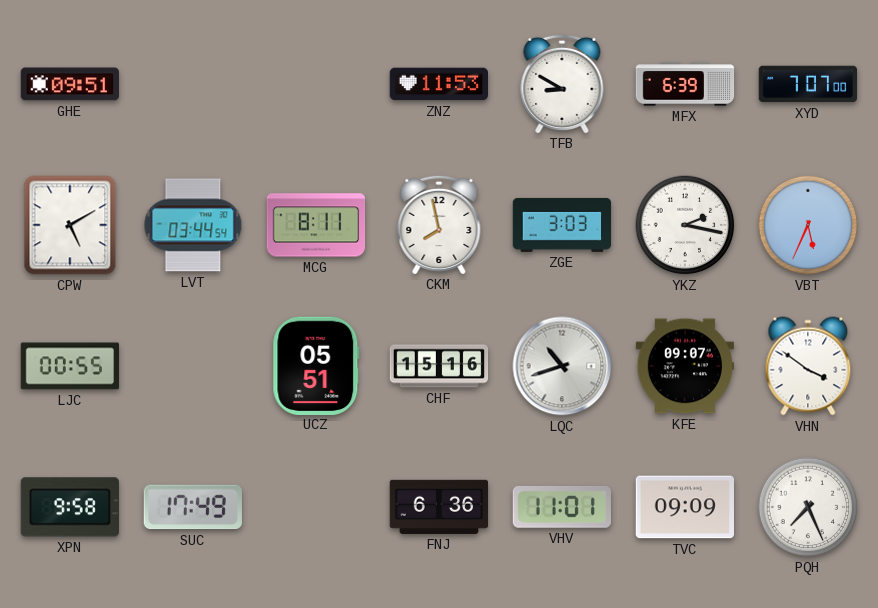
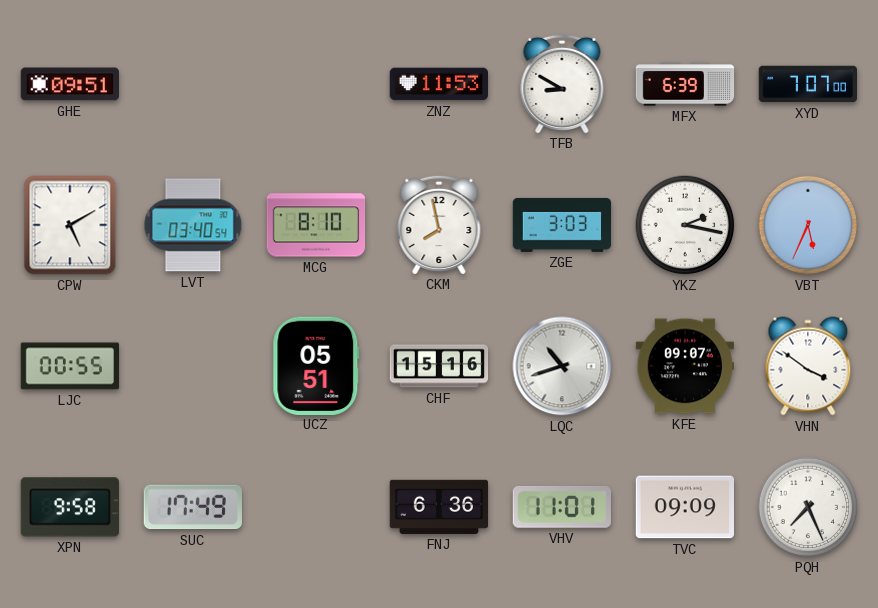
LVT: 03:44 -> 03:40 (193, 225)
MCG: 8:11 -> 8:10 (316, 225)
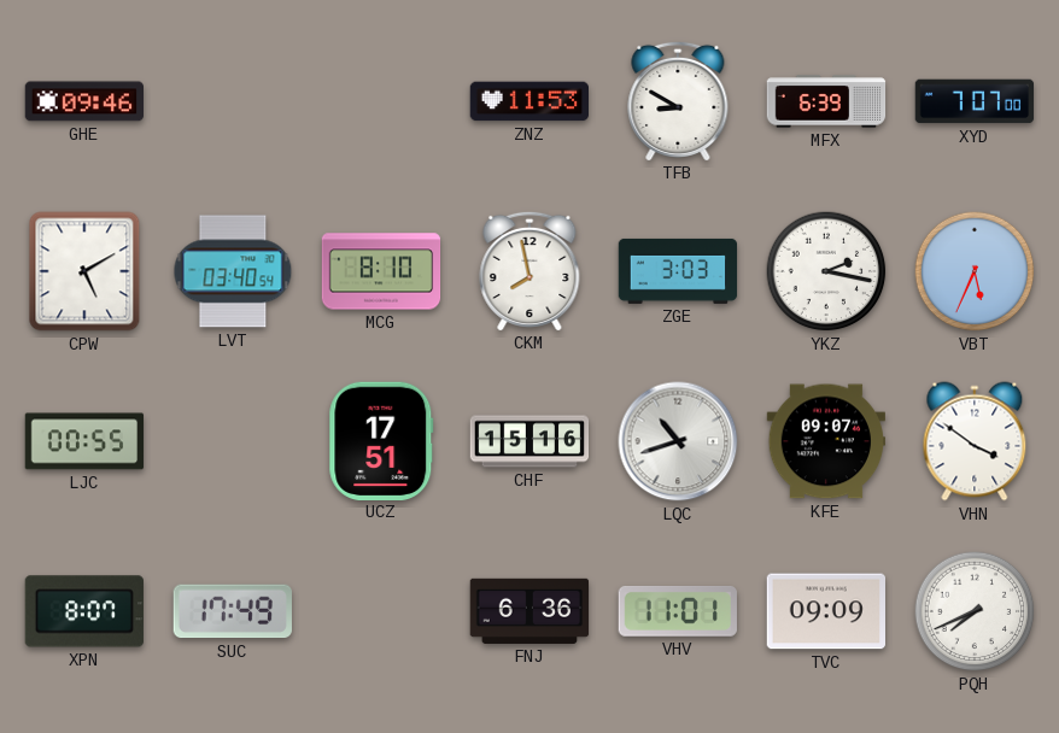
GHE: 09:51 -> 09:46 (84, 101)
UCZ: 05:51 -> 17:51 (381, 440)
XPN: 9:58 -> 8:07 (84, 611)
PQH: 7:26 -> 7:41 (975, 611)
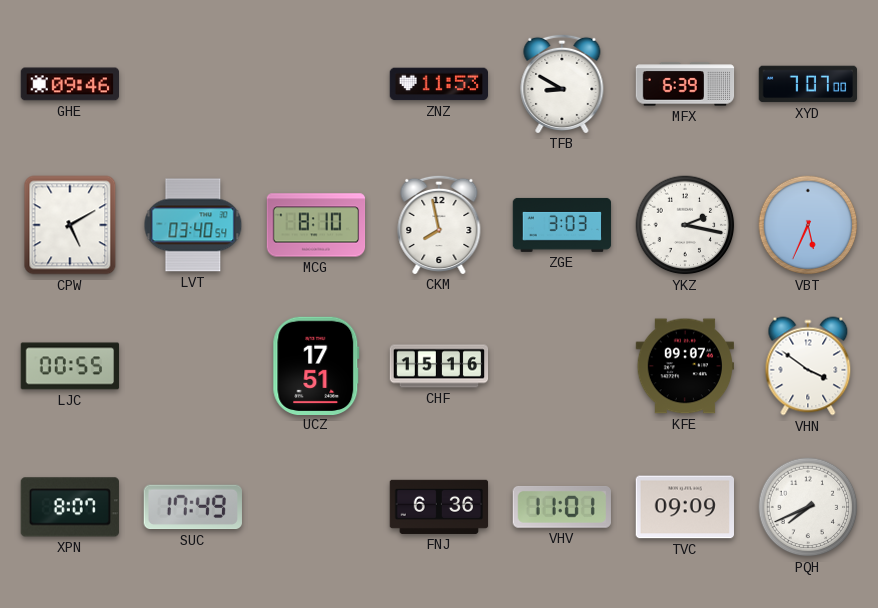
LQC: 10:42 -> none (678, 441)
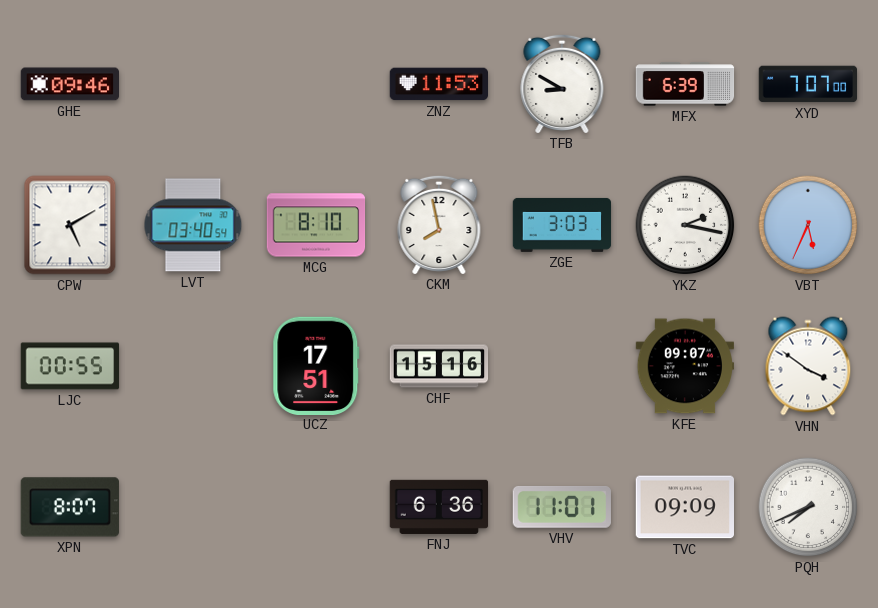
SUC: 17:49 -> none (192, 507)
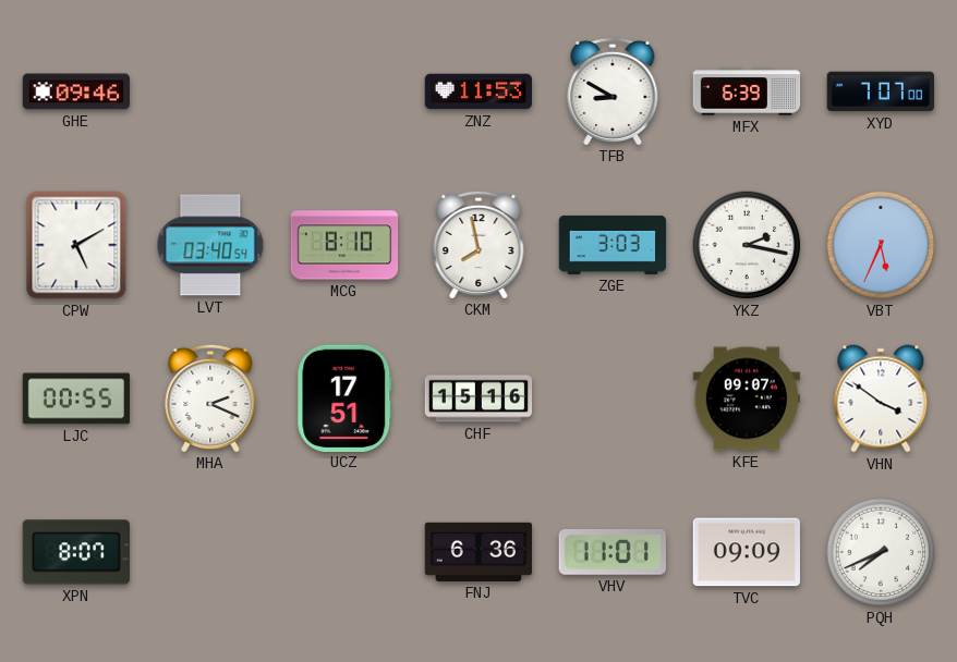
MHA: none -> 2:19 (210, 397)
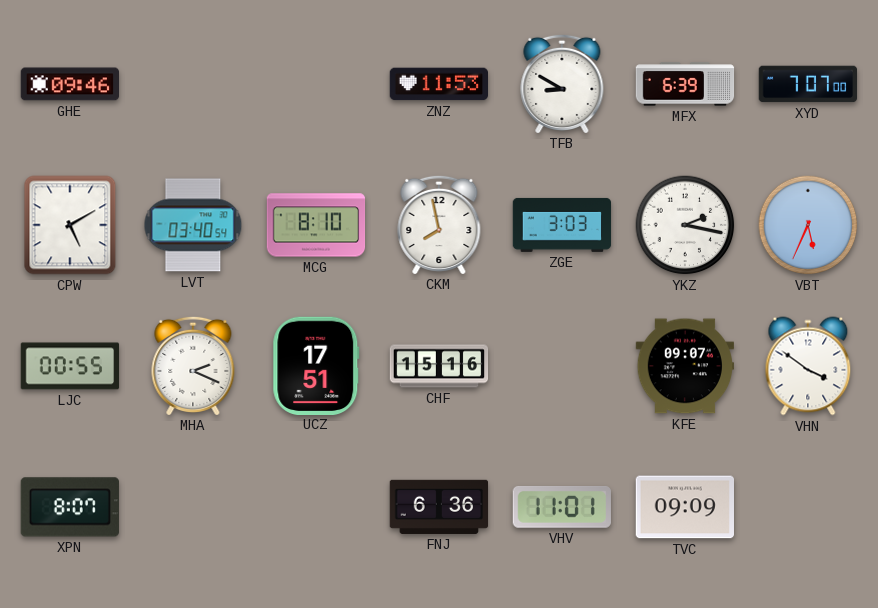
PQH: 7:41 -> none (881, 552)
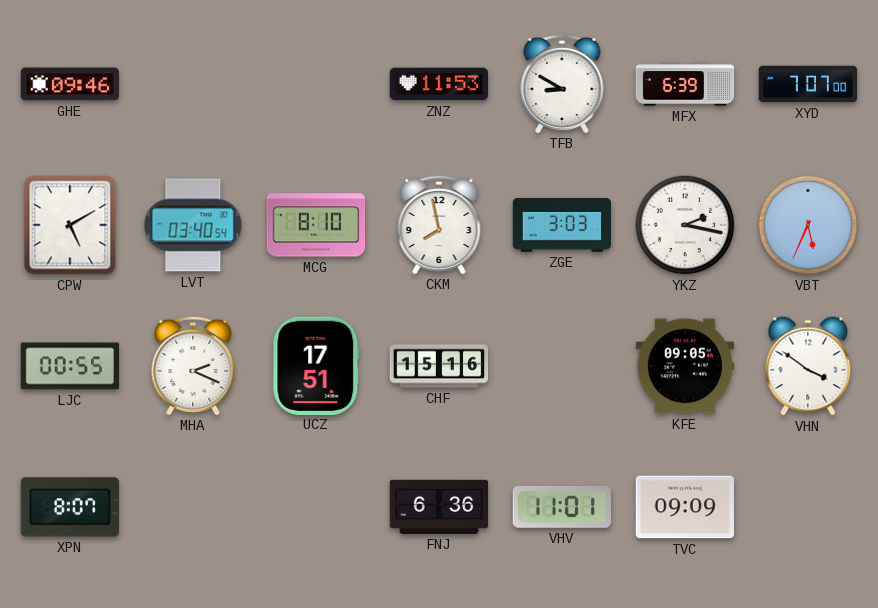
KFE: 09:07 -> 09:05 (685, 366)
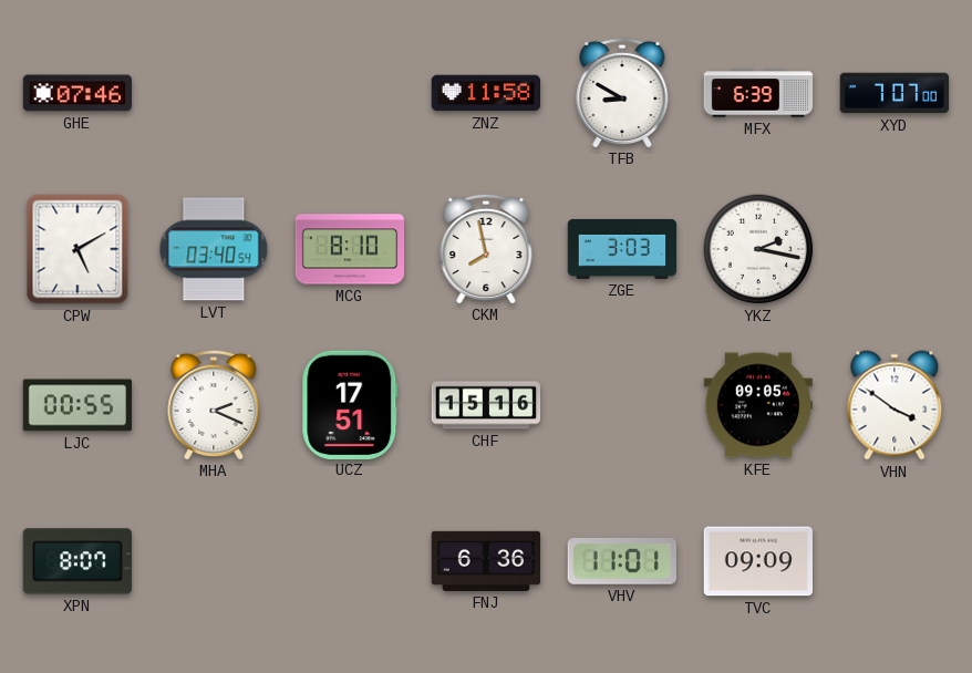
GHE: 09:46 -> 07:46 (77, 93)
ZNZ: 11:53 -> 11:58 (486, 93)
VBT: 5:34 -> none (808, 225)
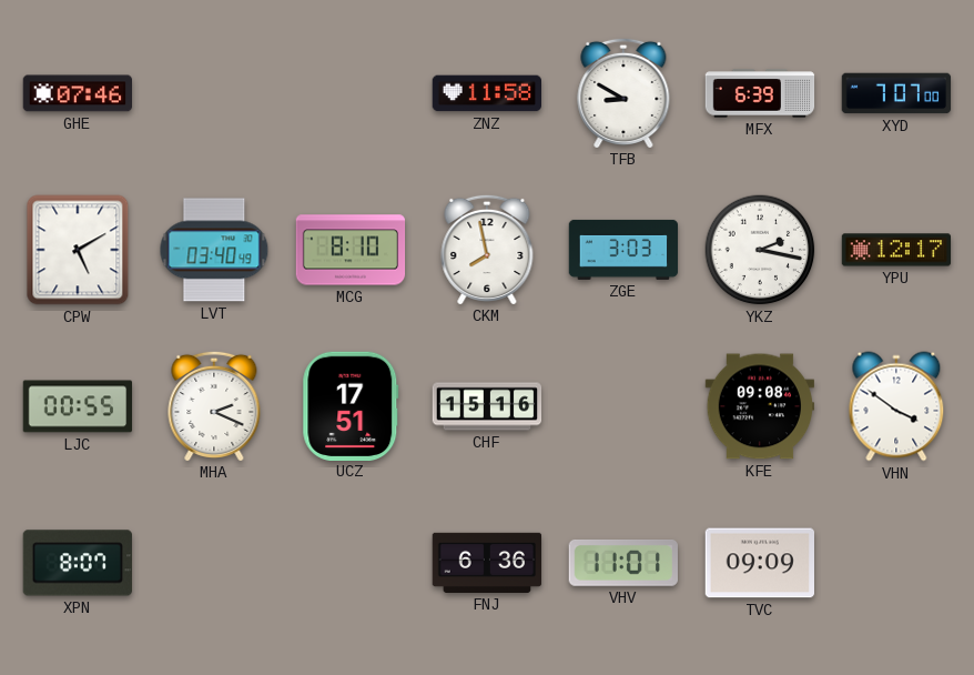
LVT: 03:40:54 -> 03:40:49 (214, 250)
YPU: none -> 12:17 (896, 250)
KFE: 09:05 -> 09:08 (760, 406)
